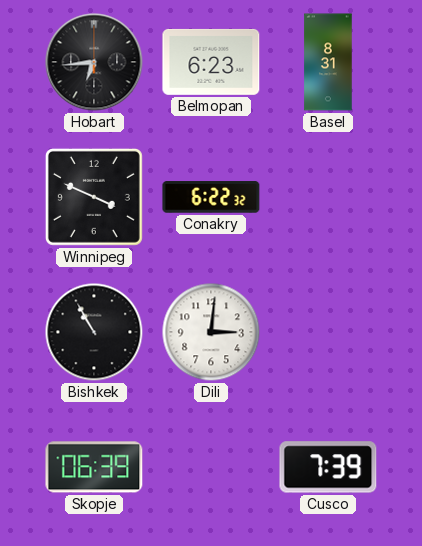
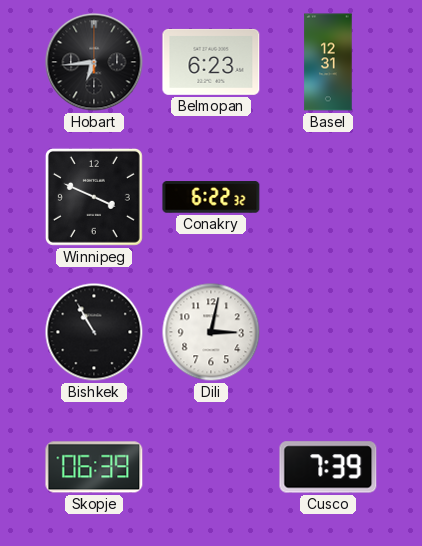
Basel: 8:31 -> 12:31 (328, 62)
Dili: 3:01 -> 3:02 (211, 332)
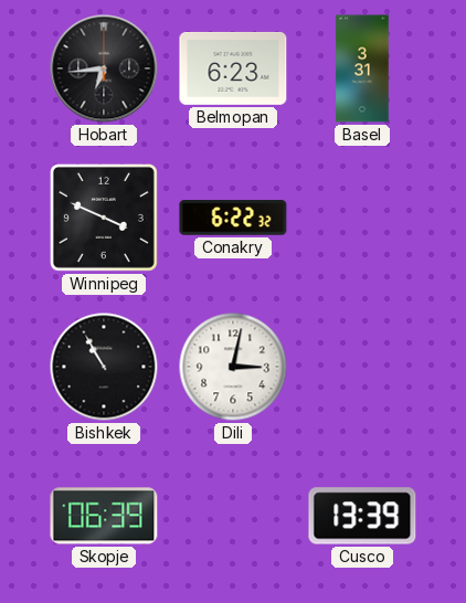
Basel: 12:31 -> 3:31 (362, 68)
Cusco: 7:39 -> 13:39 (362, 516)
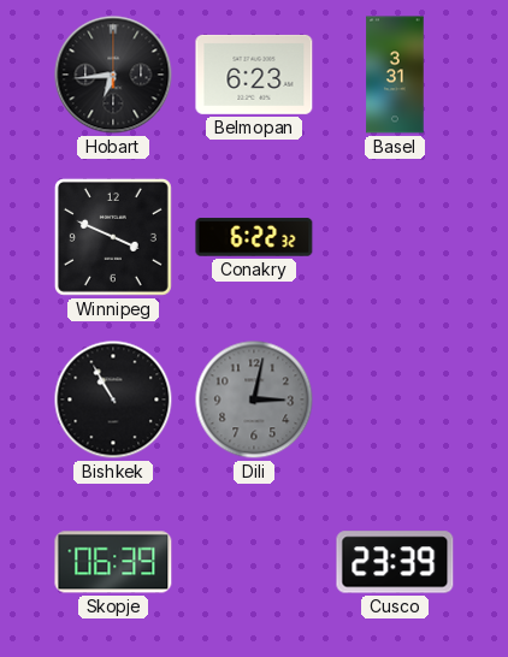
Dili dial: white -> grey (254, 399)
Cusco: 13:39 -> 23:39 (395, 562)
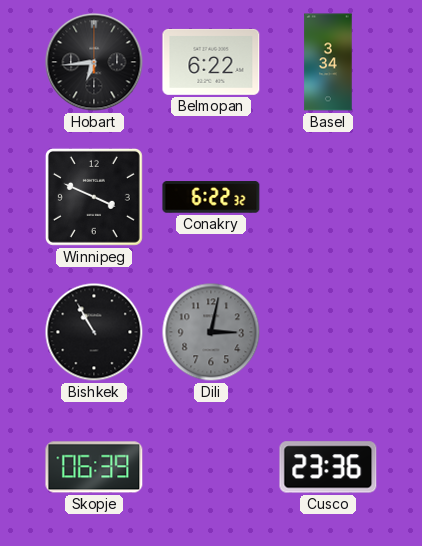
Belmopan: 6:23 -> 6:22 (211, 62)
Basel: 3:31 -> 3:34 (328, 62)
Cusco: 23:39 -> 23:36 (328, 467)
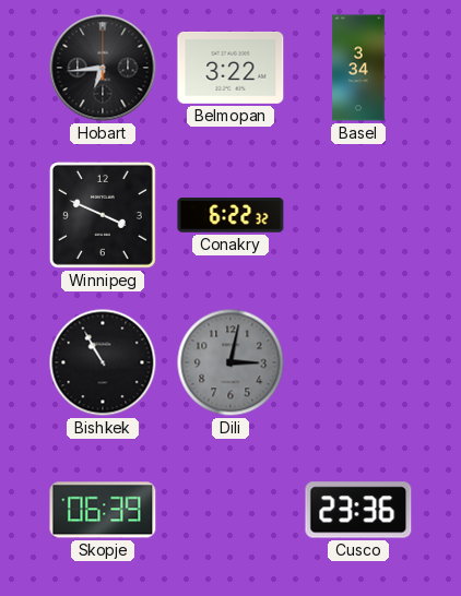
Belmopan: 6:22 -> 3:22 (230, 68)
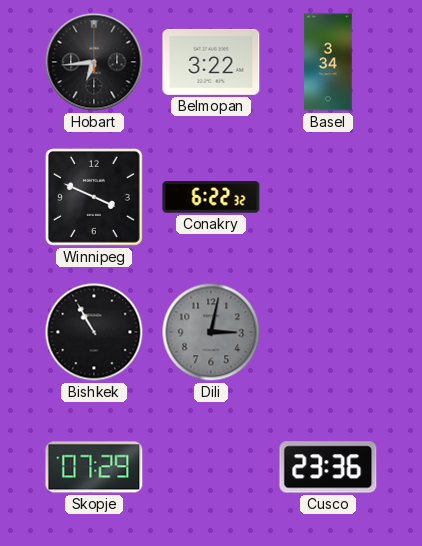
Skopje: 06:39 -> 07:29 (94, 467)
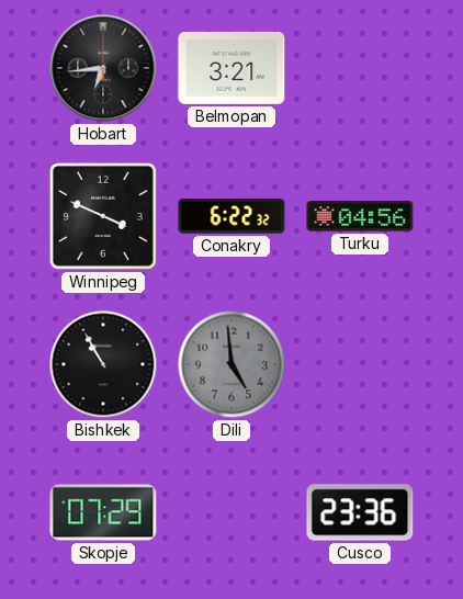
Belmopan: 3:22 -> 3:21 (231, 68)
Basel: 3:34 -> none (328, 62)
Turku: none -> 04:56 (360, 216)
Dili: 3:02 -> 4:59 (231, 364)
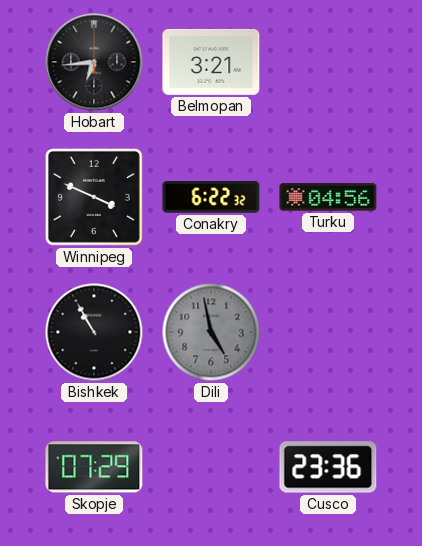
Dili: 4:59 -> 4:58 (211, 332)
